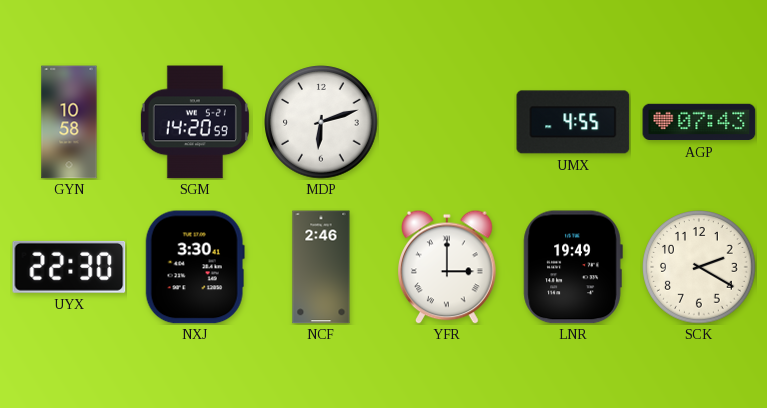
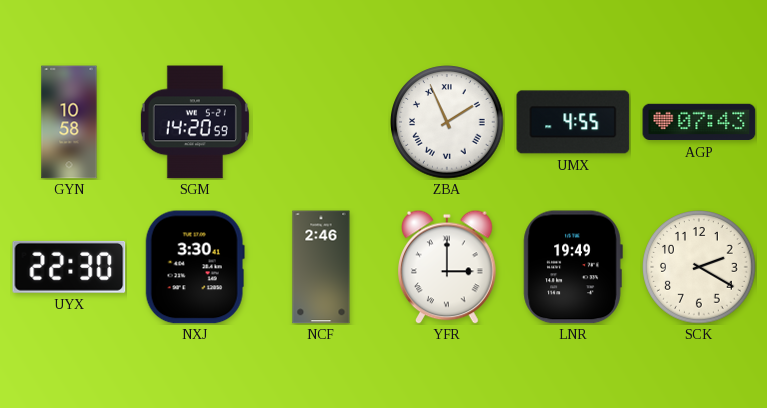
MDP: 6:12 -> none (321, 122)
ZBA: none -> 1:56 (447, 122)
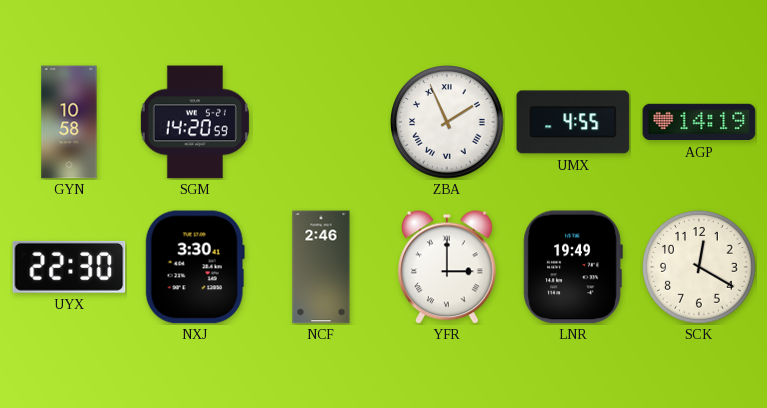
AGP: 07:43 -> 14:19 (699, 122)
SCK: 2:20 -> 12:20 (699, 267)
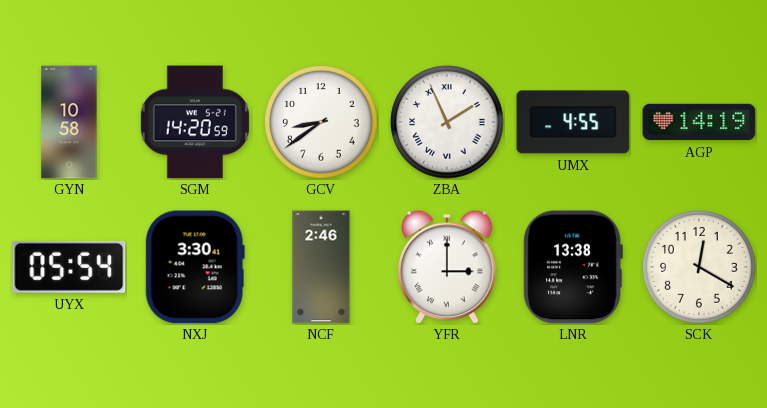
GCV: none -> 8:39 (321, 122)
UYX: 22:30 -> 05:54 (69, 267)
LNR: 19:49 -> 13:38 (573, 267)
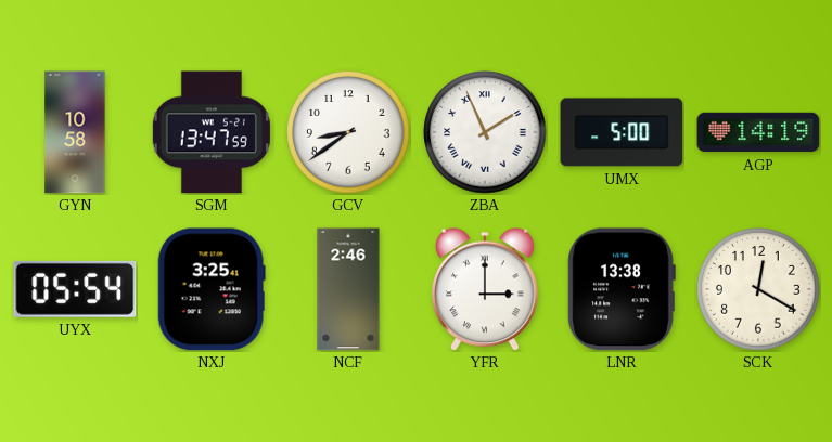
SGM: 14:20 -> 13:47 (212, 132)
UMX: 4:55 -> 5:00 (622, 132)
NXJ: 3:30 -> 3:25 (212, 289)
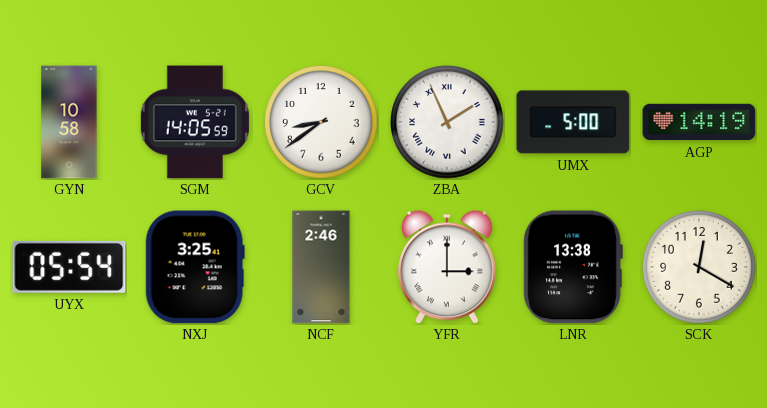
SGM: 13:47 -> 14:05 (195, 122)
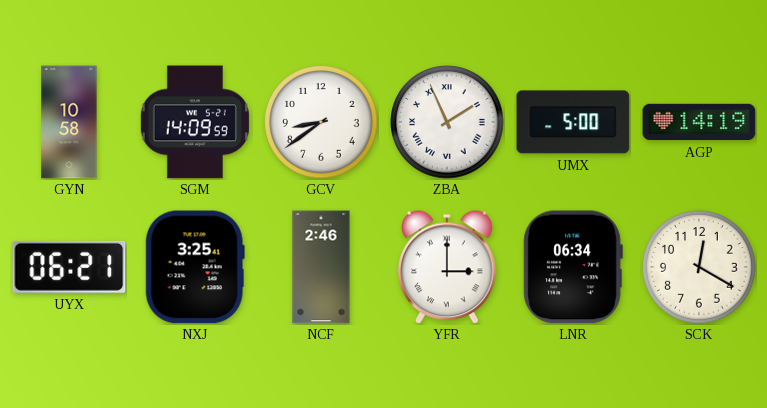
SGM: 14:05 -> 14:09 (195, 122)
UYX: 05:54 -> 06:21 (69, 267)
LNR: 13:38 -> 06:34 (573, 267)
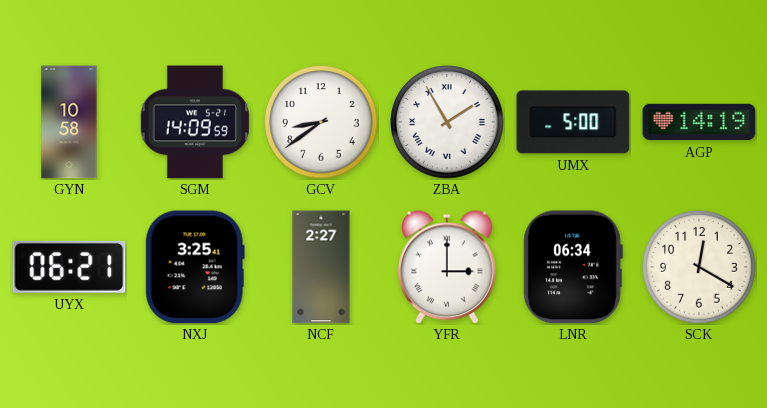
ZBA: 1:56 -> 1:55 (447, 122)
NCF: 2:46 -> 2:27 (321, 267)
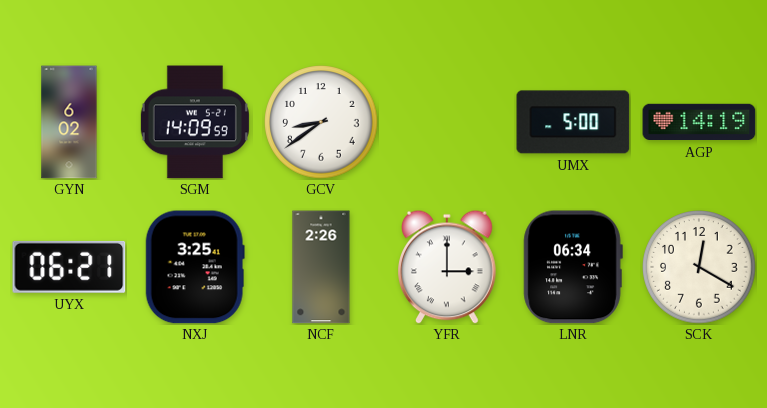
GYN: 10:58 -> 6:02 (69, 122)
ZBA: 1:55 -> none (447, 122)
NCF: 2:27 -> 2:26 (321, 267)
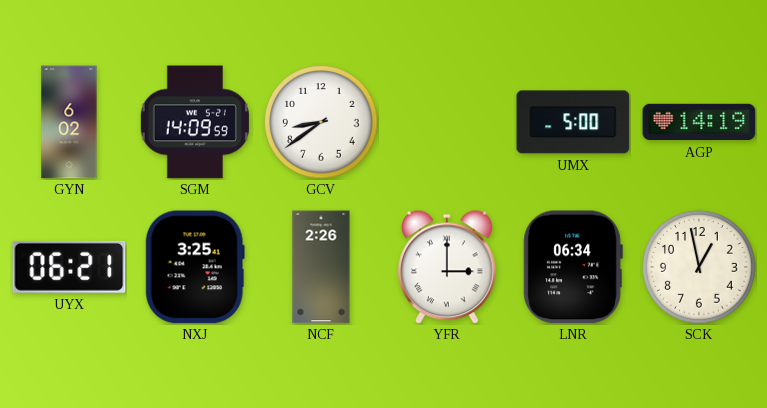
SCK: 12:20 -> 12:58 (699, 267)
